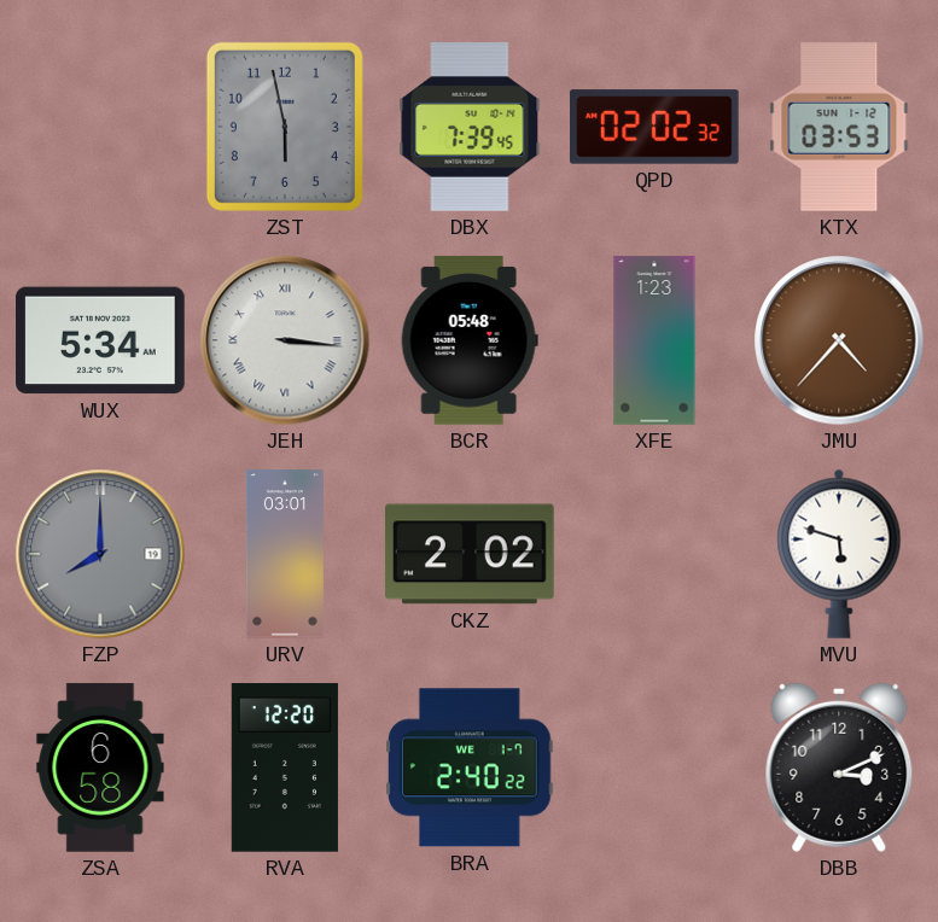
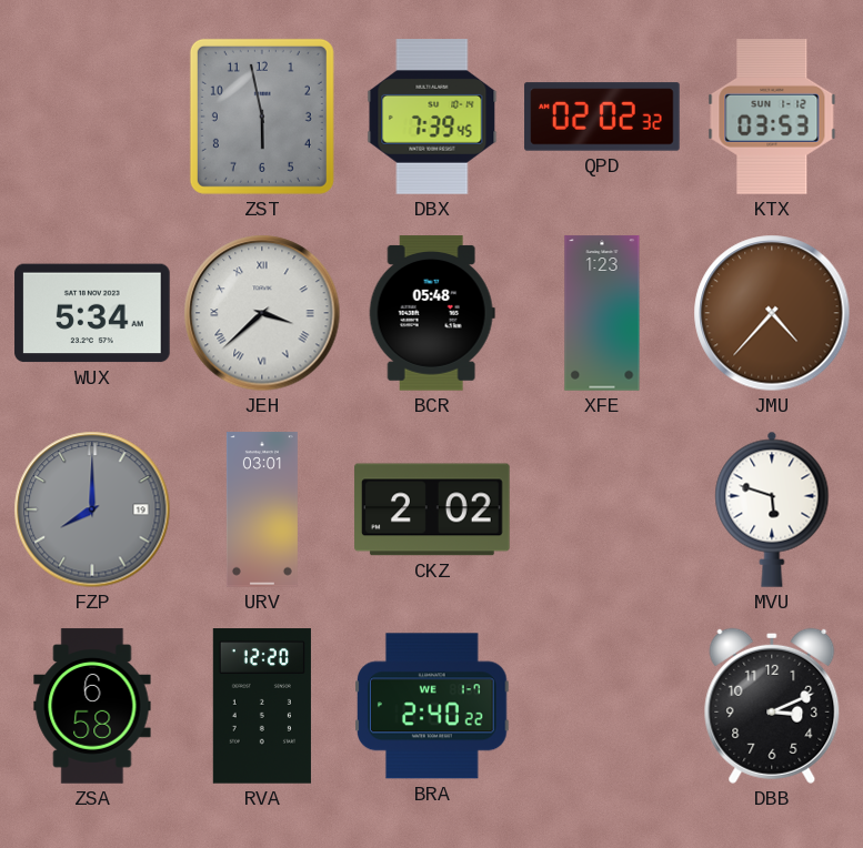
JEH: 3:16 -> 3:38 (262, 313)
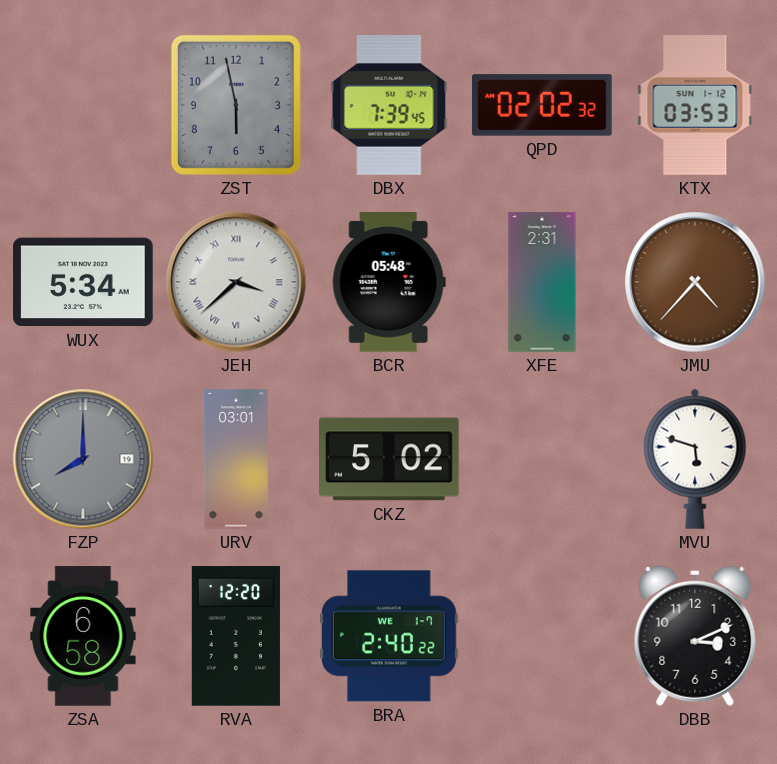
XFE: 1:23 -> 2:31 (542, 282)
CKZ: 2:02 -> 5:02 (389, 459)
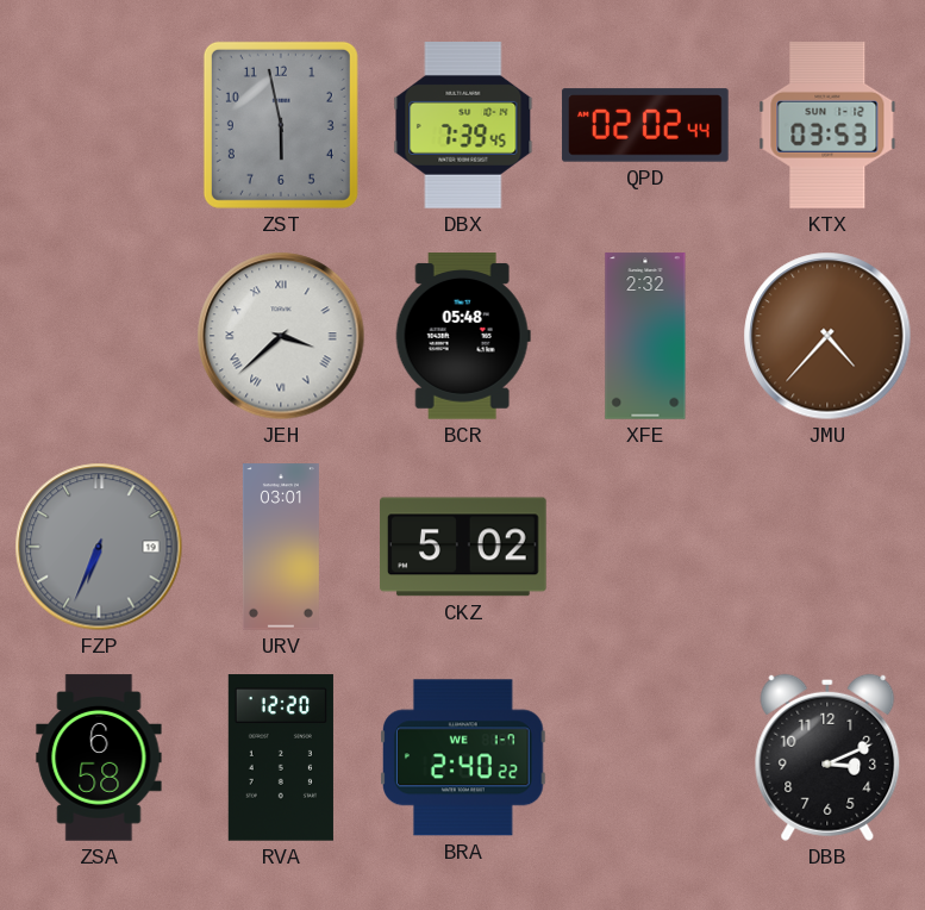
QPD: 02:02:32 -> 02:02:44 (645, 125)
WUX: 5:34 -> none (83, 282)
XFE: 2:31 -> 2:32 (645, 336)
FZP: 8:00 -> 6:34 (99, 547)
MVU: 5:48 -> none (695, 459)
